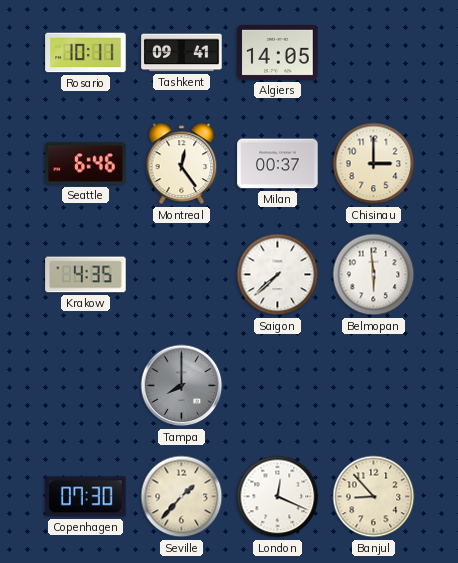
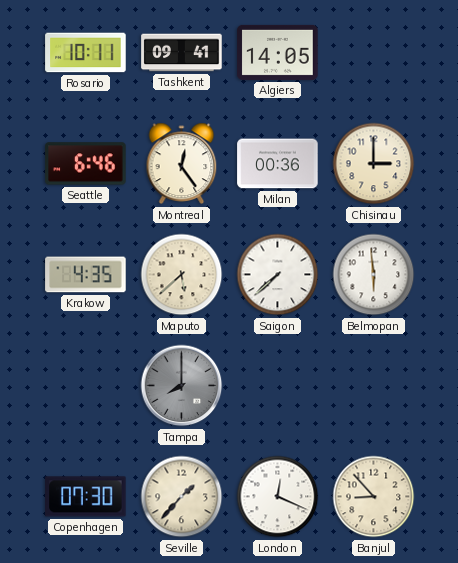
Milan: 00:37 -> 00:36 (278, 164)
Maputo: none -> 5:38 (182, 275)
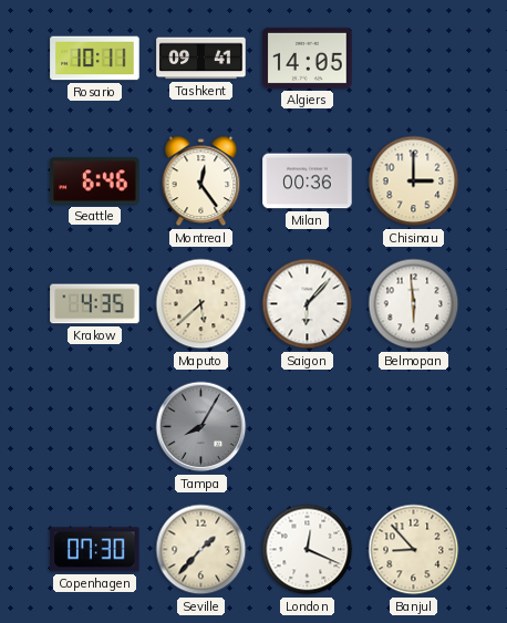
Saigon: 7:38 -> 6:07 (308, 304)
Tampa: 8:00 -> 8:05 (201, 427)
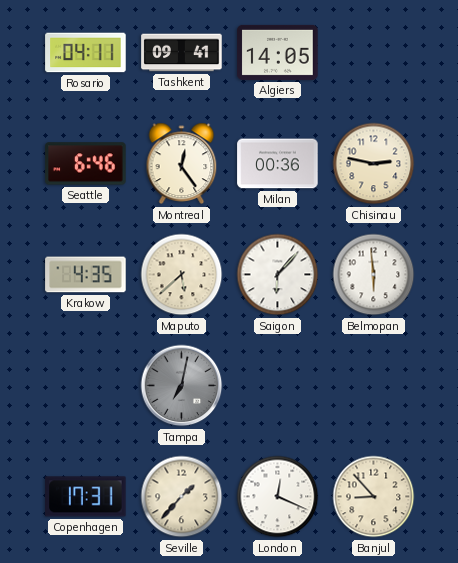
Rosario: 10:11 -> 04:11 (86, 53)
Chisinau: 3:00 -> 2:47 (374, 164)
Tampa: 8:05 -> 7:02 (182, 386)
Copenhagen: 07:30 -> 17:31 (86, 497)
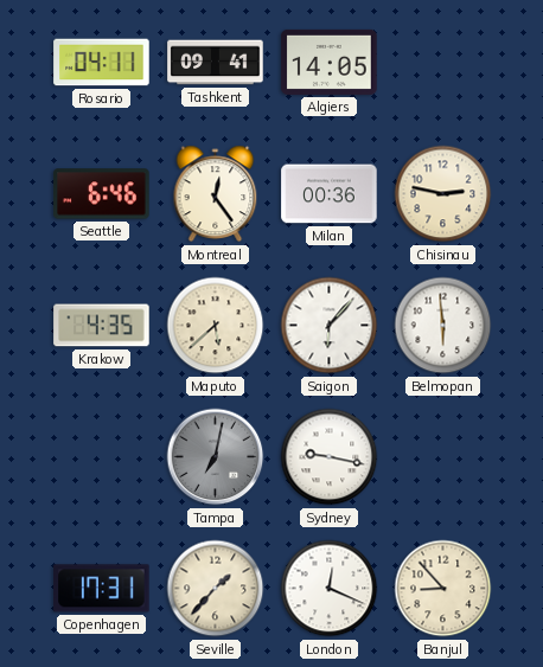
Sydney: none -> 9:17 (330, 457)
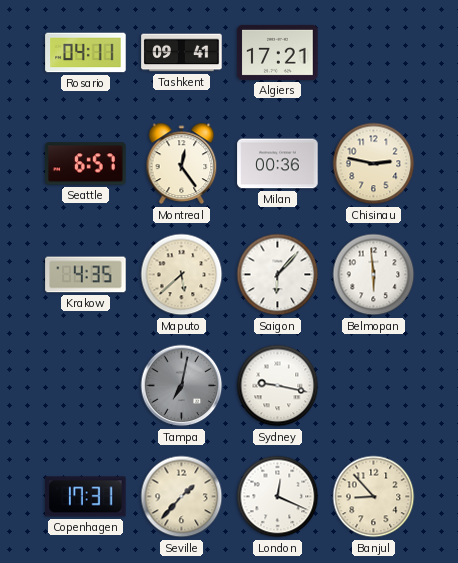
Algiers: 14:05 -> 17:21 (278, 52)
Seattle: 6:46 -> 6:57 (86, 164)
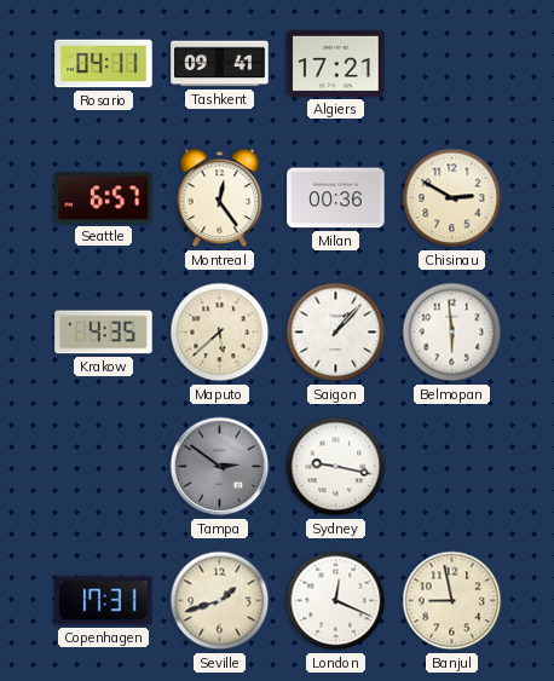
Chisinau: 2:47 -> 2:50 (452, 198)
Saigon: 6:07 -> 1:07 (336, 333)
Tampa: 7:02 -> 2:51 (220, 467)
Seville: 1:37 -> 1:42 (220, 601)
Banjul: 8:53 -> 8:58 (452, 601)
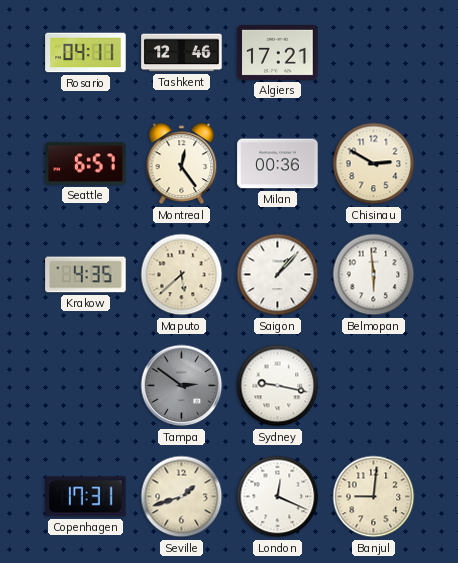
Tashkent: 09:41 -> 12:46 (182, 53)
Banjul: 8:58 -> 9:01 (374, 497)
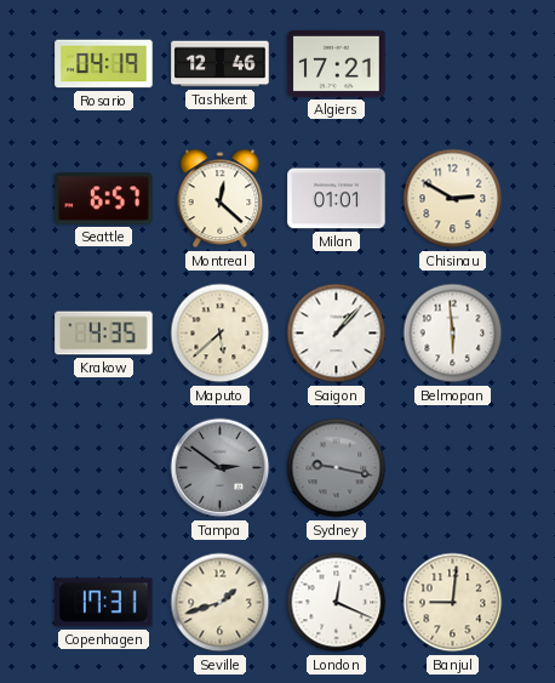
Rosario: 04:11 -> 04:19 (104, 64)
Montreal: 12:24 -> 12:22 (221, 199)
Milan: 00:36 -> 01:01 (337, 199)
Sydney dial: white -> grey (337, 468)
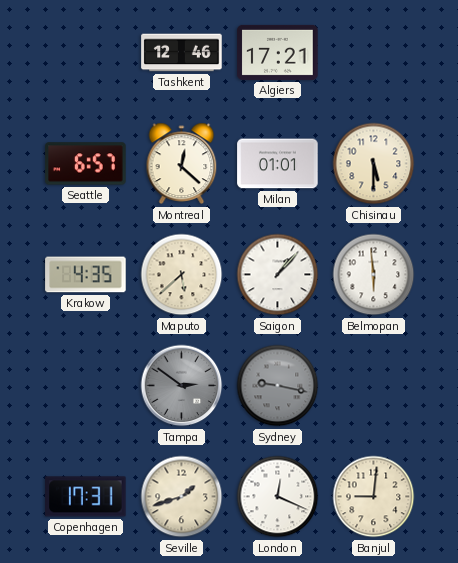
Rosario: 04:19 -> none (104, 64)
Chisinau: 2:50 -> 5:30 (374, 164)
